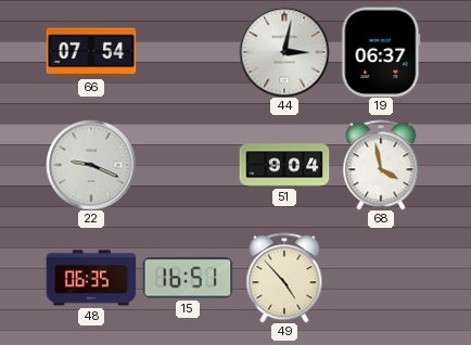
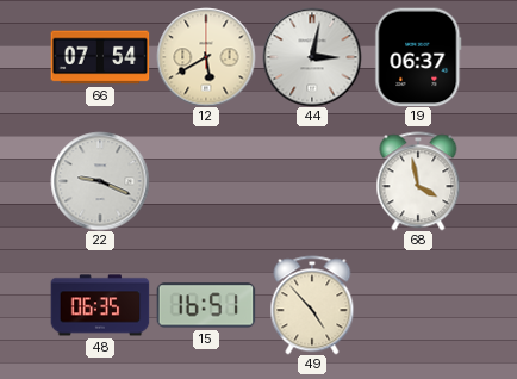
12: none -> 5:40 (206, 57)
51: 9:04 -> none (284, 165)
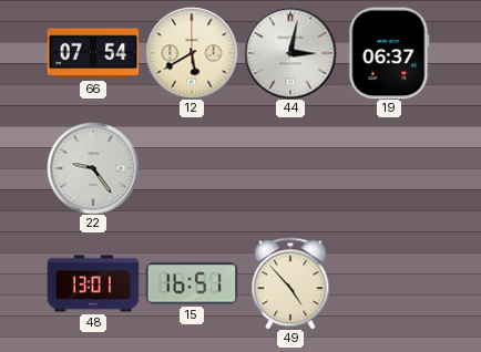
22: 9:19 -> 9:24 (93, 168)
68: 3:58 -> none (418, 181)
48: 06:35 -> 13:01 (93, 283)
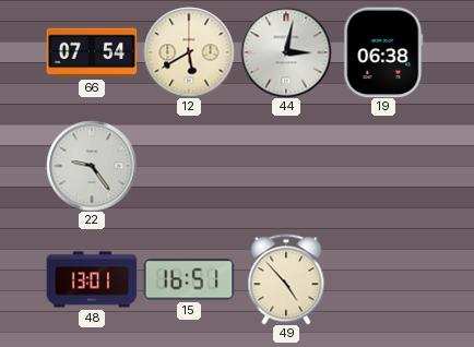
19: 06:37 -> 06:38 (383, 52)
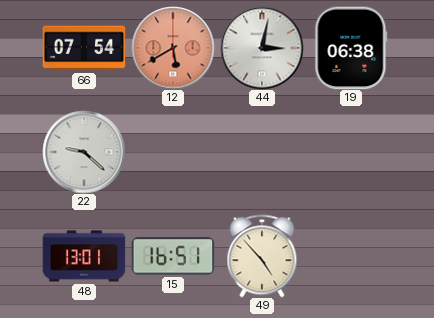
12 dial: cream -> salmon (173, 48)
22: 9:24 -> 9:22 (84, 152)
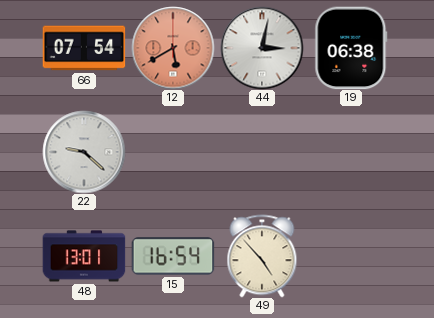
15: 16:51 -> 16:54 (173, 256)
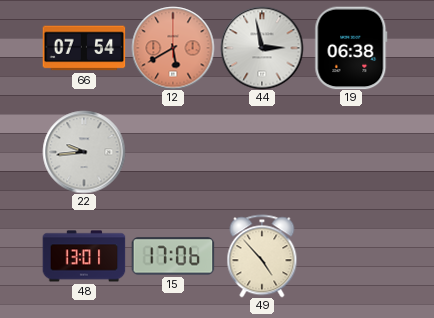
44: 3:02 -> 2:58 (262, 48)
22: 9:22 -> 9:44 (84, 152)
15: 16:54 -> 17:06 (173, 256)
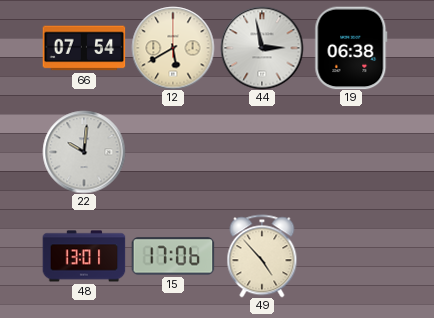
12 dial: salmon -> cream (173, 48)
22: 9:44 -> 10:01 (84, 152)
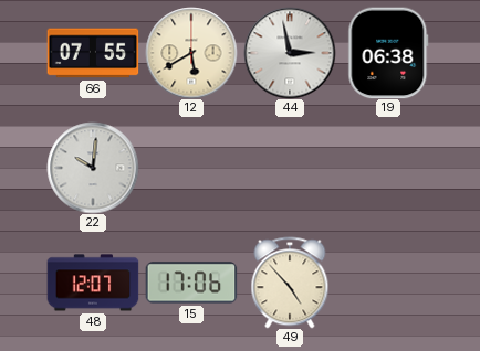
66: 07:54 -> 07:55 (93, 53)
48: 13:01 -> 12:07 (93, 283)
